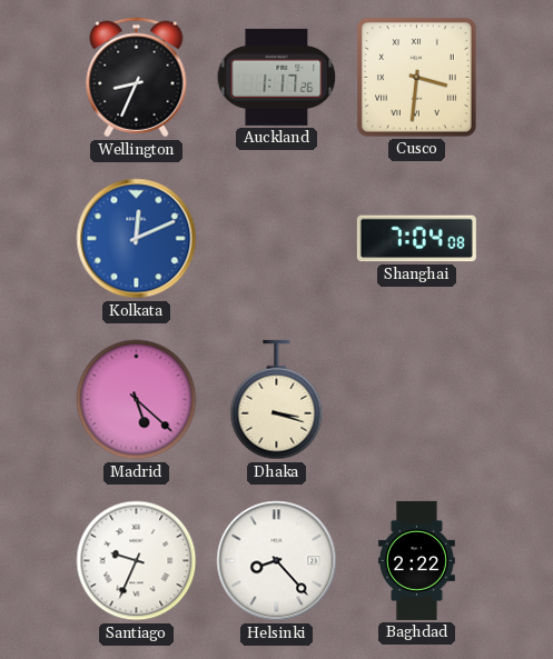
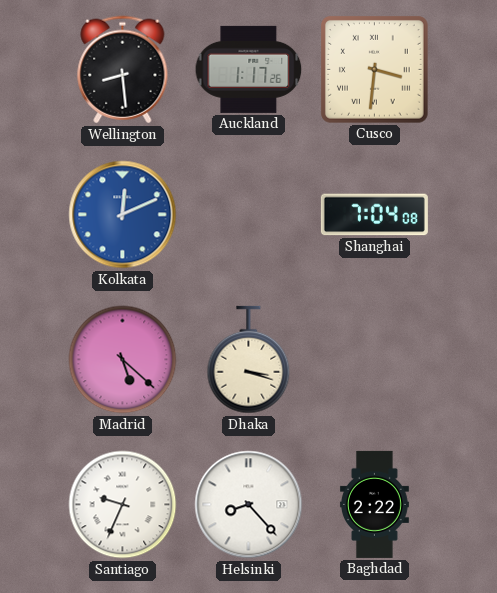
Wellington: 8:34 -> 8:29 (123, 70)
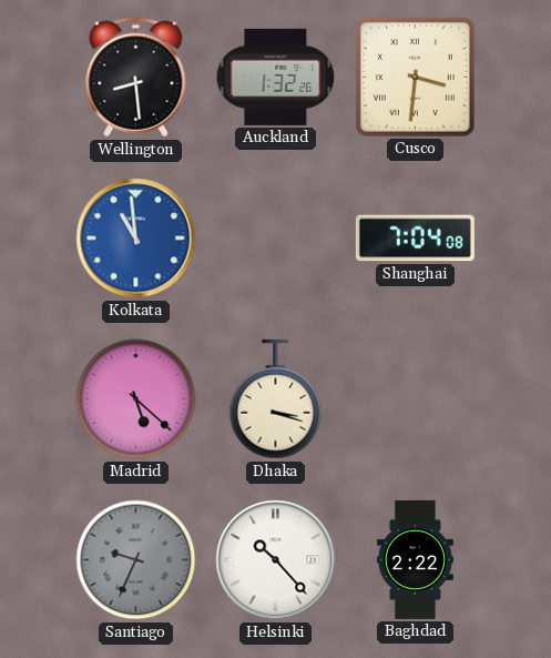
Auckland: 1:17 -> 1:32 (276, 77)
Kolkata: 12:11 -> 10:59 (136, 239)
Santiago dial: white -> grey (136, 560)
Helsinki: 8:23 -> 10:23 (276, 560)
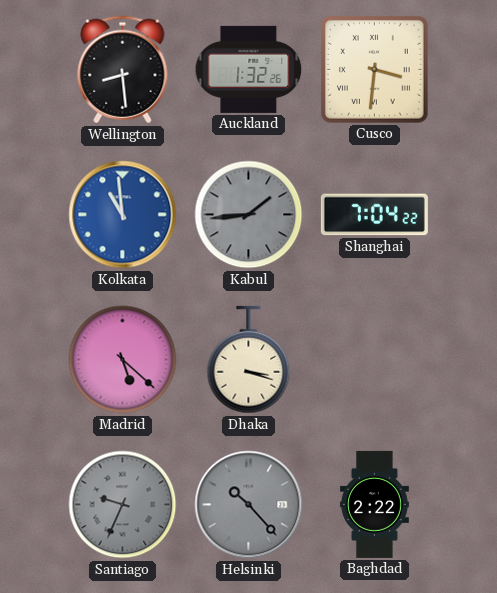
Kabul: none -> 1:44 (249, 215)
Shanghai: 7:04:08 -> 7:04:22 (374, 215)
Helsinki dial: white -> grey (249, 505)
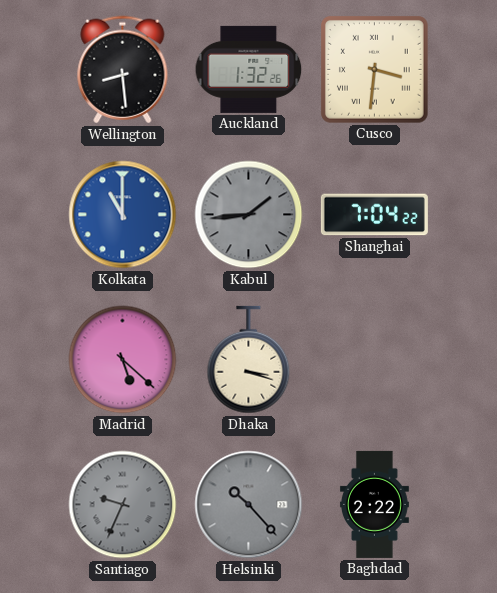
Kolkata: 10:59 -> 11:00 (123, 215)
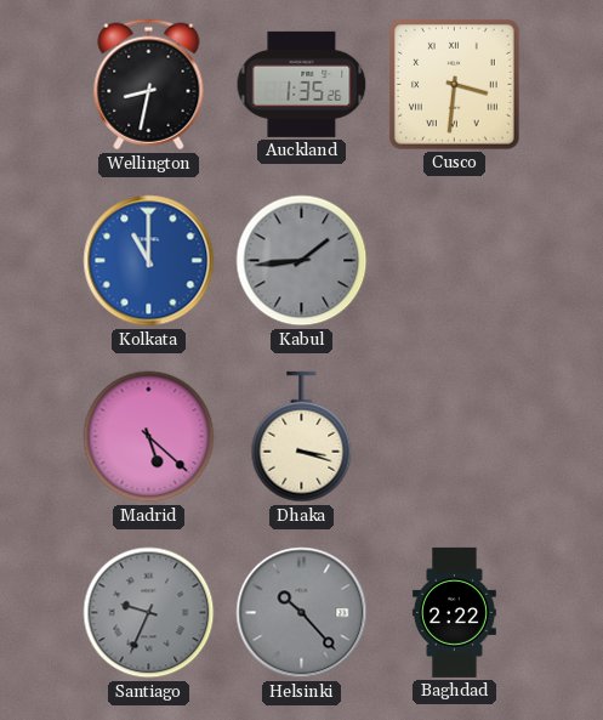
Wellington: 8:29 -> 8:32 (149, 85)
Auckland: 1:32 -> 1:35 (302, 84)
Shanghai: 7:04 -> none (374, 215)
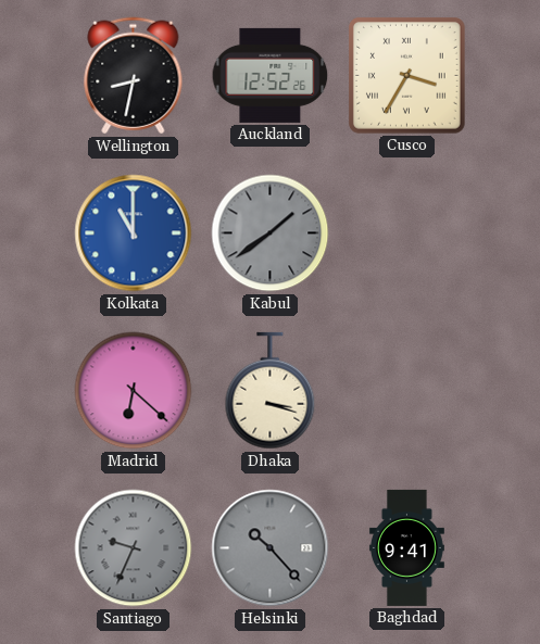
Auckland: 1:35 -> 12:52 (271, 75)
Cusco: 3:31 -> 3:35 (407, 76)
Kabul: 1:44 -> 1:39 (271, 233)
Madrid: 5:22 -> 6:22 (134, 391)
Baghdad: 2:22 -> 9:41 (406, 547)
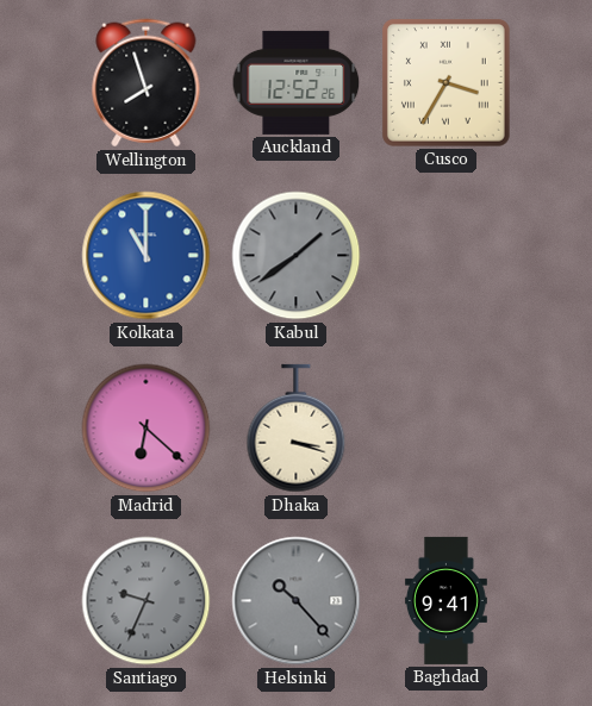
Wellington: 8:32 -> 7:57 (147, 83)
